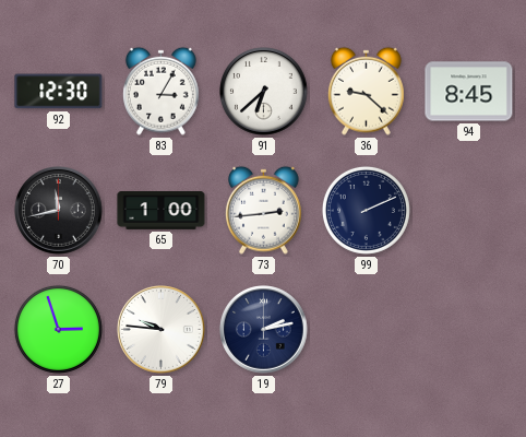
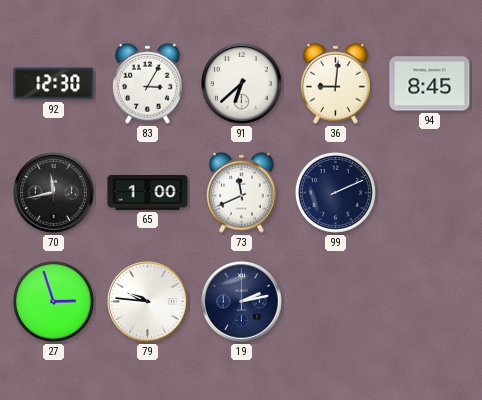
36: 9:22 -> 9:01 (335, 83)
73: 2:44 -> 11:41 (241, 192)
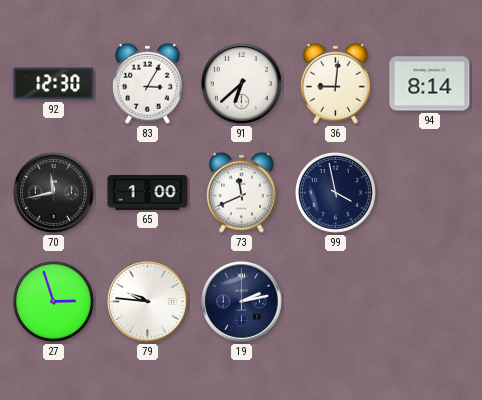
94: 8:45 -> 8:14 (430, 84)
99: 2:11 -> 3:58 (335, 192)
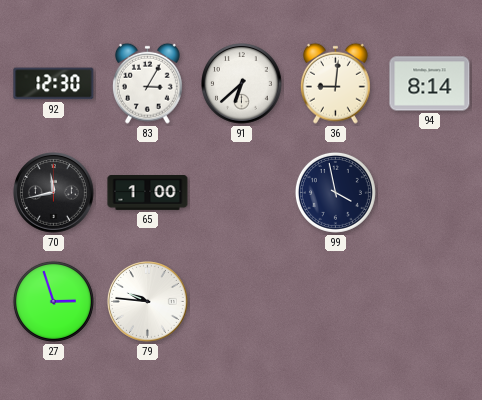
73: 11:41 -> none (241, 192)
19: 2:13 -> none (242, 302)
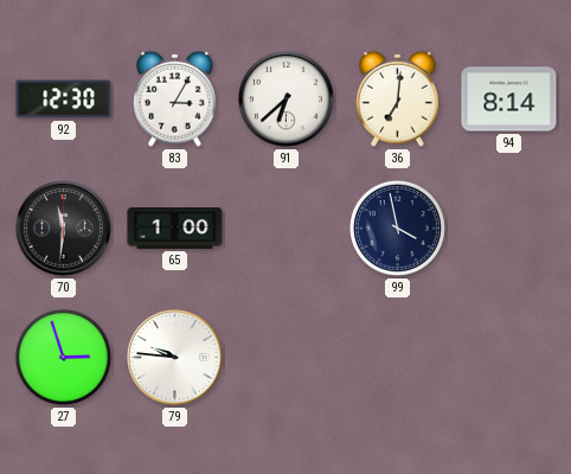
36: 9:01 -> 7:01 (397, 98)
70: 11:43 -> 11:31 (64, 229)
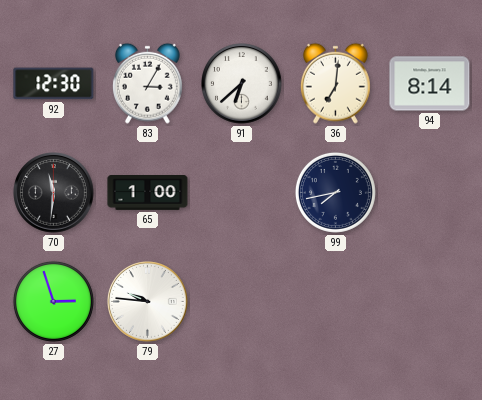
99: 3:58 -> 7:43 (335, 192)
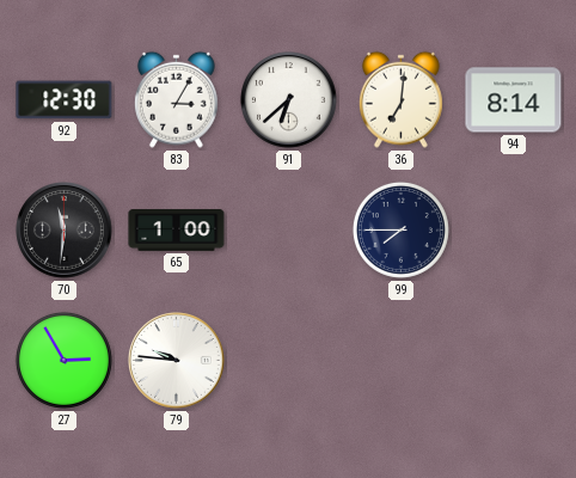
99: 7:43 -> 7:45 (400, 229)
27: 2:57 -> 2:55 (63, 360)
